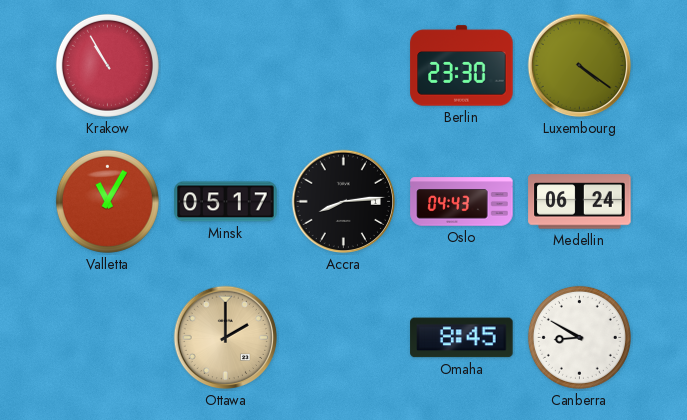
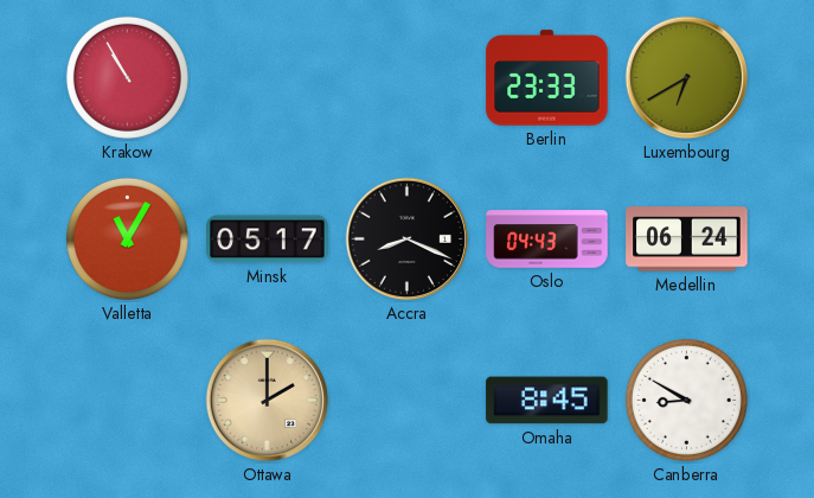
Berlin: 23:30 -> 23:33 (547, 78)
Luxembourg: 4:21 -> 6:40 (687, 78)
Accra: 8:14 -> 8:19 (408, 240)
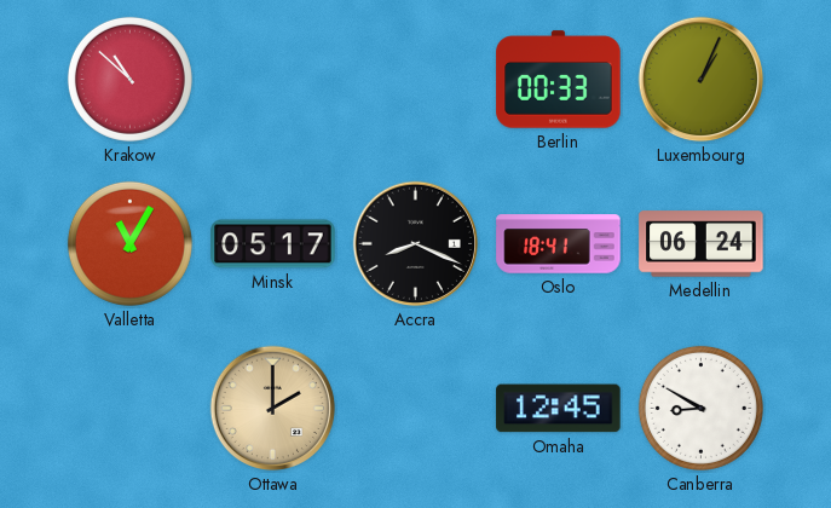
Krakow: 10:55 -> 10:52 (129, 79)
Berlin: 23:33 -> 00:33 (559, 80)
Luxembourg: 6:40 -> 1:04 (702, 80)
Oslo: 04:43 -> 18:41 (559, 244)
Omaha: 8:45 -> 12:45 (559, 409)
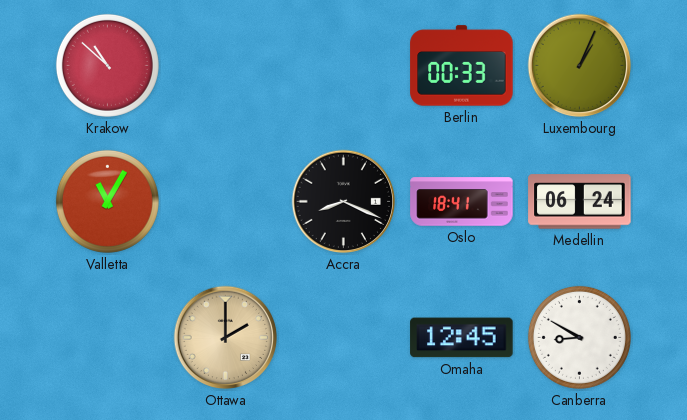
Minsk: 05:17 -> none (273, 244)
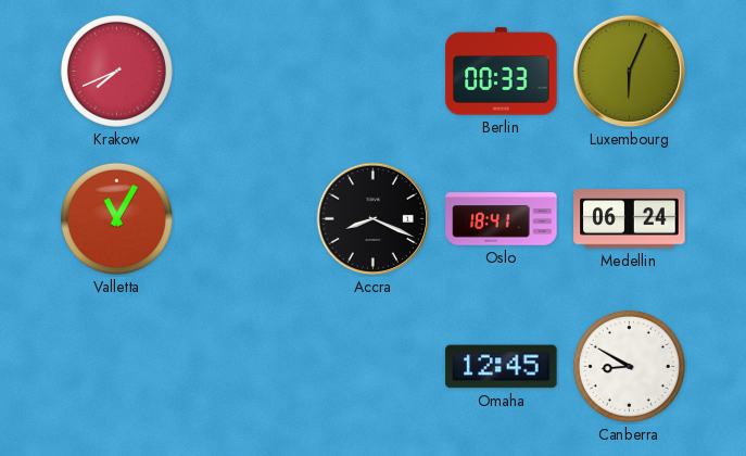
Krakow: 10:52 -> 7:41 (116, 71)
Luxembourg: 1:04 -> 6:04 (630, 72)
Ottawa: 2:00 -> none (226, 338)
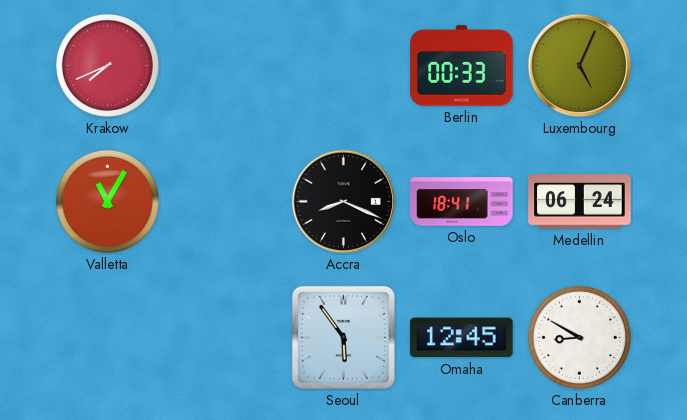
Luxembourg: 6:04 -> 5:04 (580, 66)
Seoul: none -> 5:54 (343, 337)
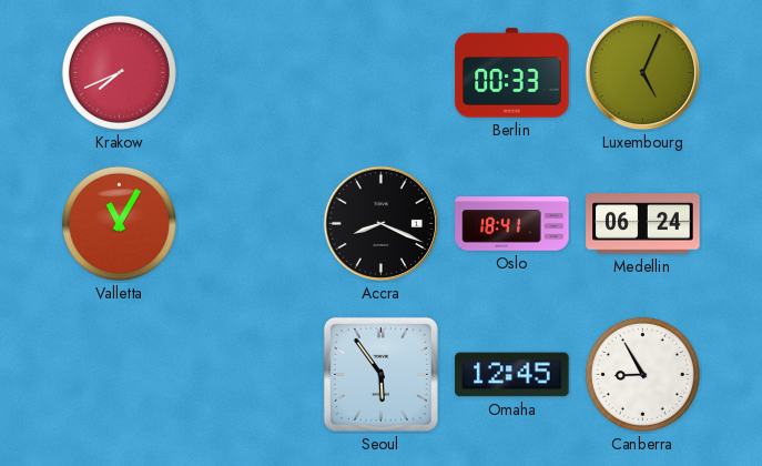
Canberra: 8:50 -> 8:55 (642, 374)
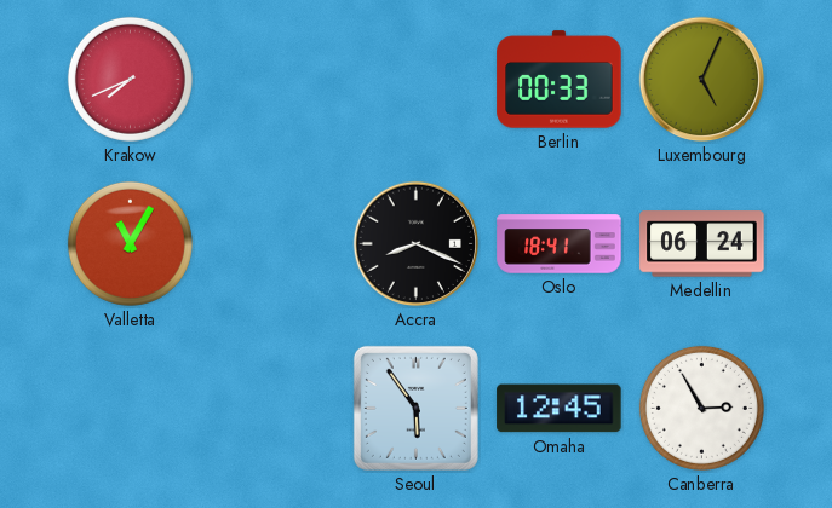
Canberra: 8:55 -> 2:55 (701, 408)
